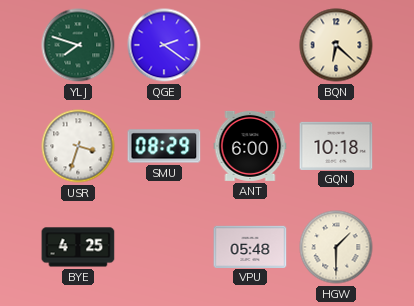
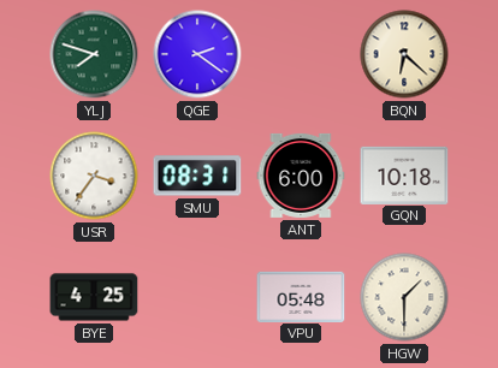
USR: 3:33 -> 3:36 (94, 176)
SMU: 08:29 -> 08:31 (197, 176)
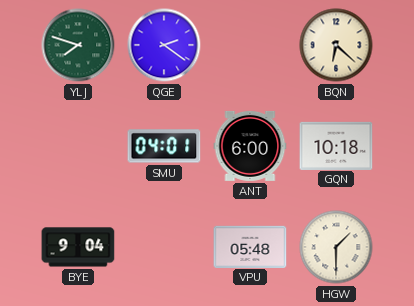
USR: 3:36 -> none (94, 176)
SMU: 08:31 -> 04:01 (164, 146)
BYE: 4:25 -> 9:04 (78, 247)
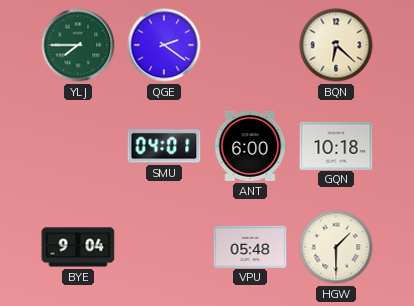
YLJ: 7:48 -> 7:45 (78, 45)
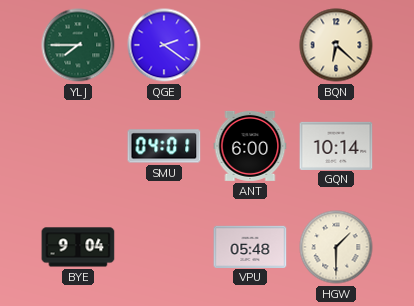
GQN: 10:18 -> 10:14 (336, 145)
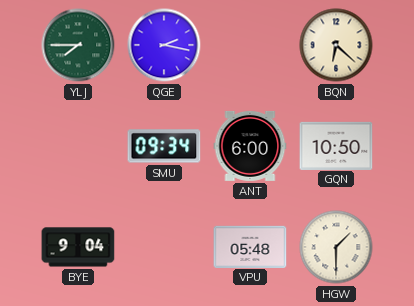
QGE: 2:21 -> 2:17 (164, 45)
SMU: 04:01 -> 09:34 (164, 146)
GQN: 10:14 -> 10:50 (336, 145)
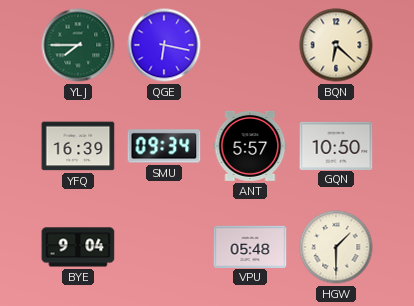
QGE: 2:17 -> 6:17 (164, 45)
YFQ: none -> 16:39 (78, 146)
ANT: 6:00 -> 5:57 (250, 146)
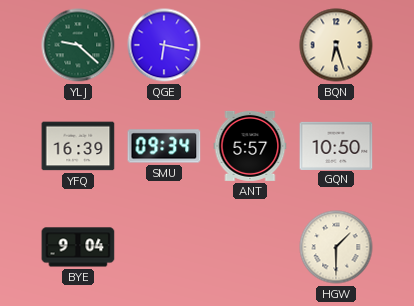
YLJ: 7:45 -> 9:22 (78, 45)
BQN: 6:22 -> 6:27 (336, 45)
VPU: 05:48 -> none (250, 246)
